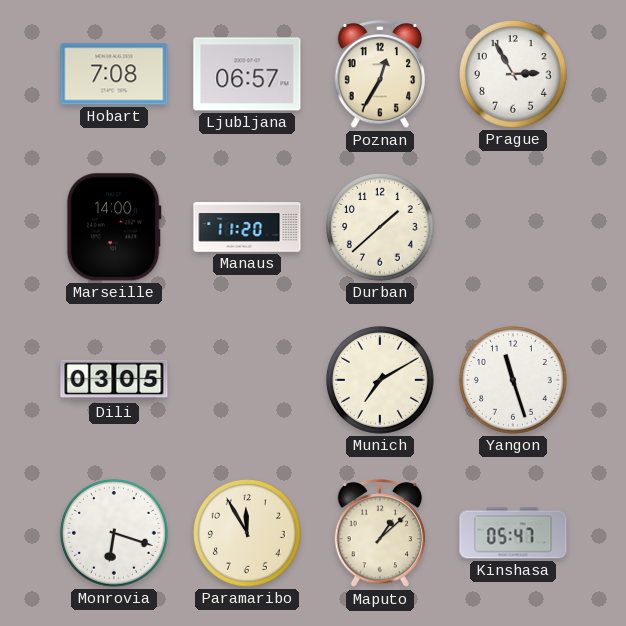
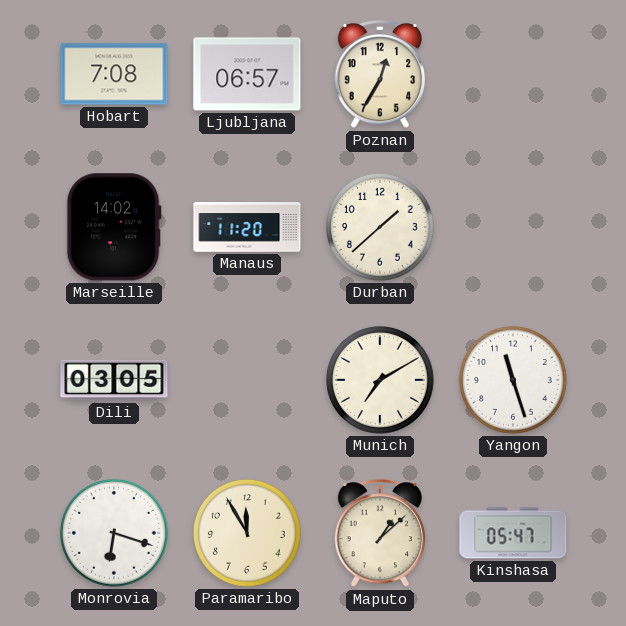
Prague: 2:55 -> none (513, 74)
Marseille: 14:00 -> 14:02 (114, 227)
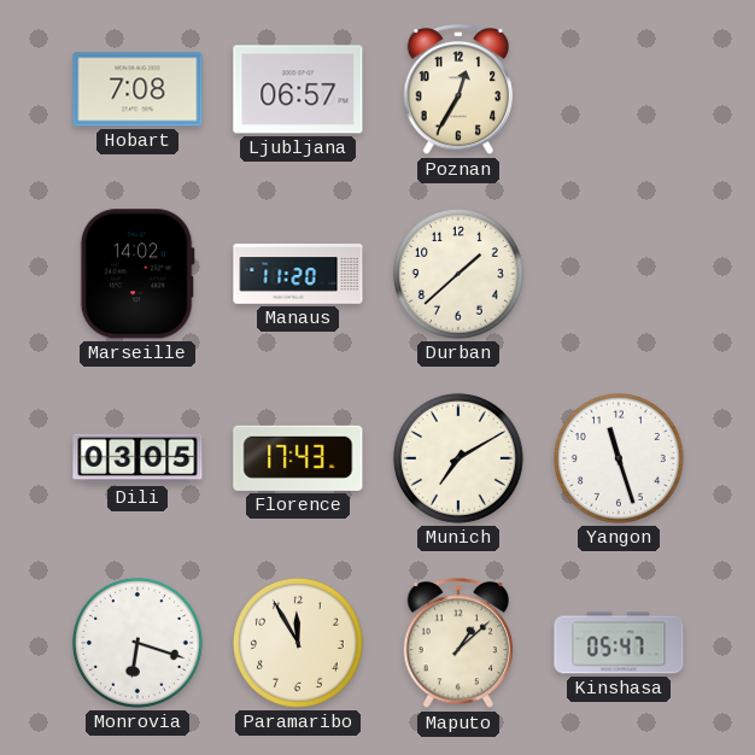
Florence: none -> 17:43 (298, 458)
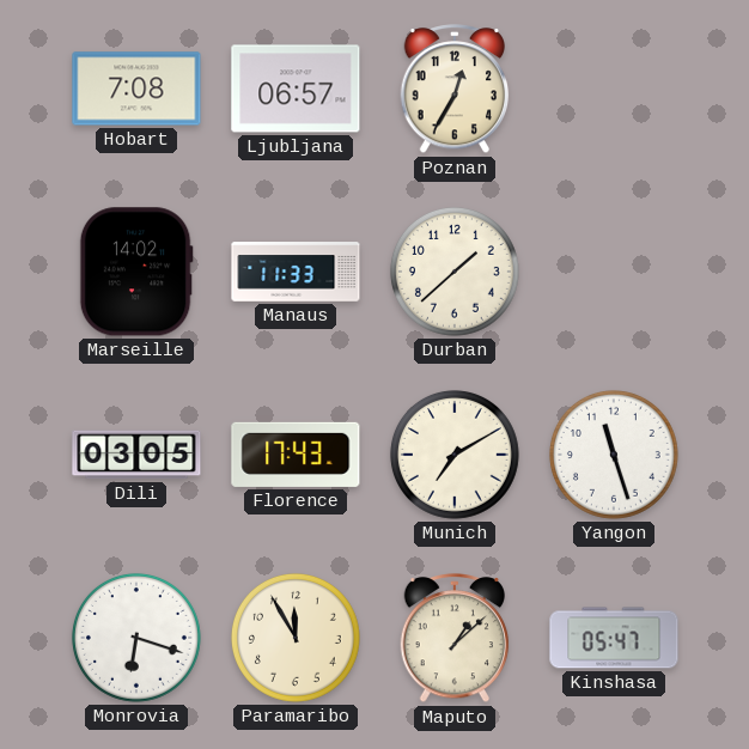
Manaus: 11:20 -> 11:33 (296, 272)
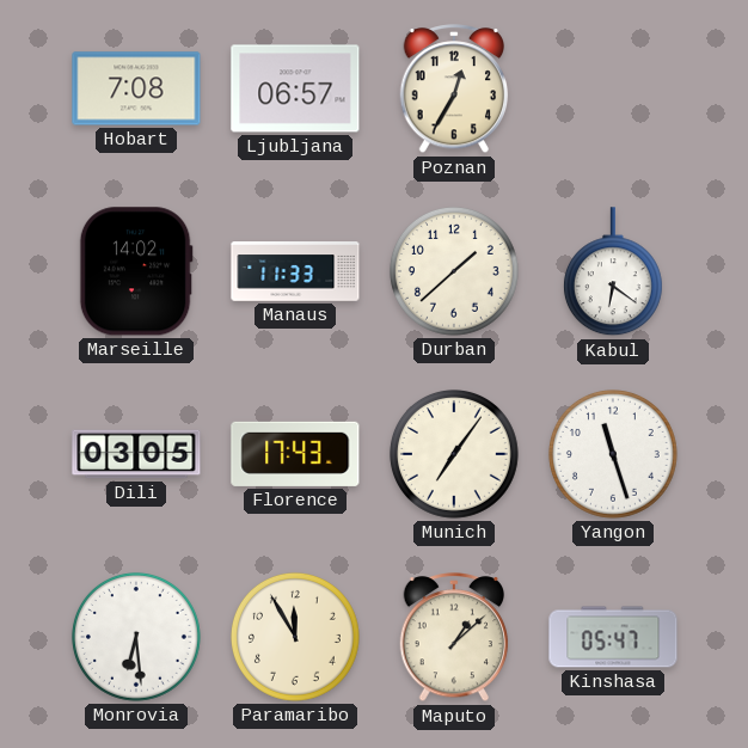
Kabul: none -> 6:21 (613, 272)
Munich: 7:10 -> 7:06 (454, 454)
Monrovia: 6:18 -> 6:29 (136, 637)
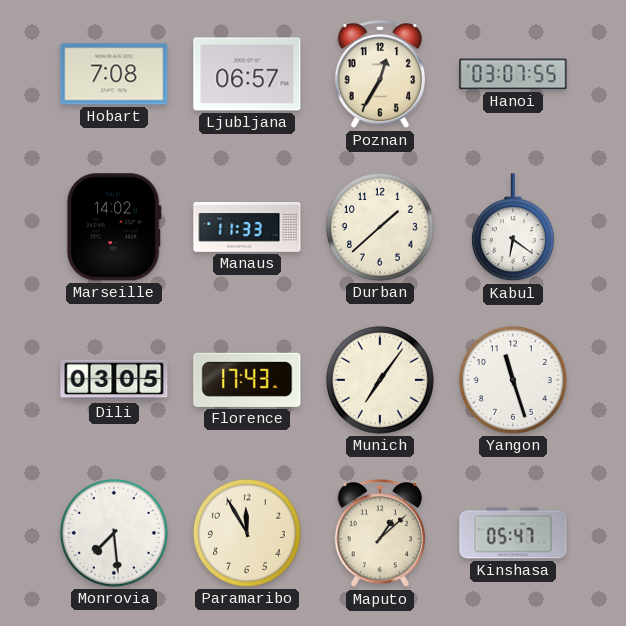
Hanoi: none -> 03:07 (513, 74)
Monrovia: 6:29 -> 7:29 (114, 533)
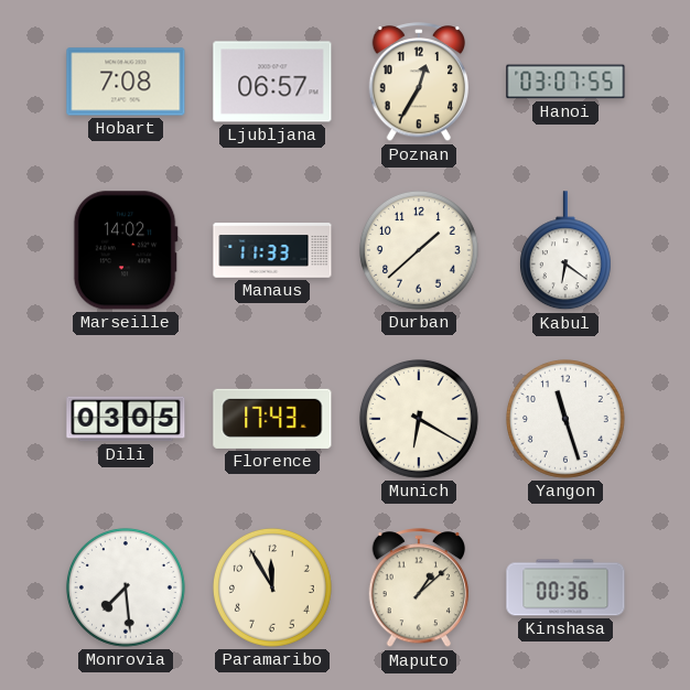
Munich: 7:06 -> 6:20 (419, 419)
Kinshasa: 05:47 -> 00:36 (565, 587)
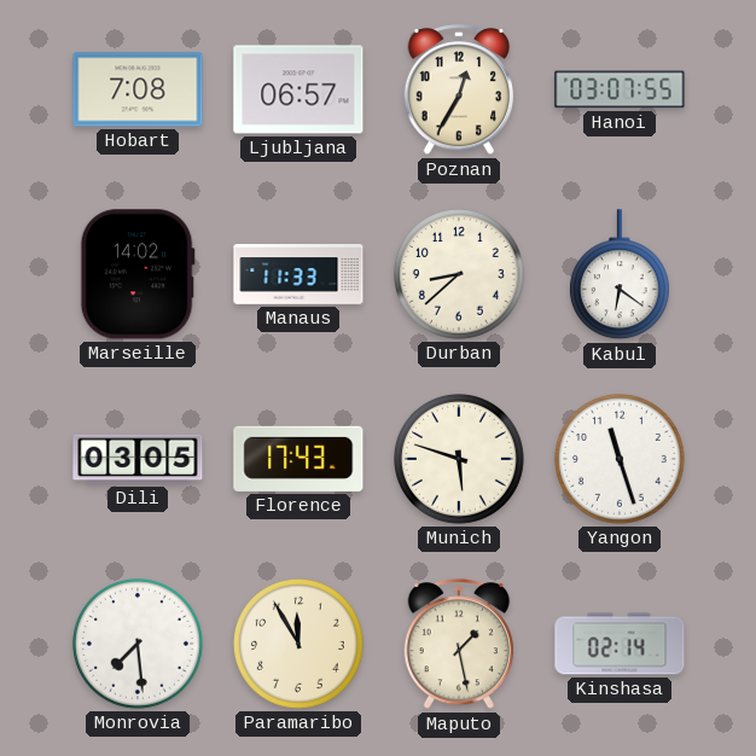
Durban: 1:38 -> 8:38 (459, 274)
Munich: 6:20 -> 5:48 (459, 459)
Maputo: 1:08 -> 1:28 (459, 645)
Kinshasa: 00:36 -> 02:14 (620, 644)
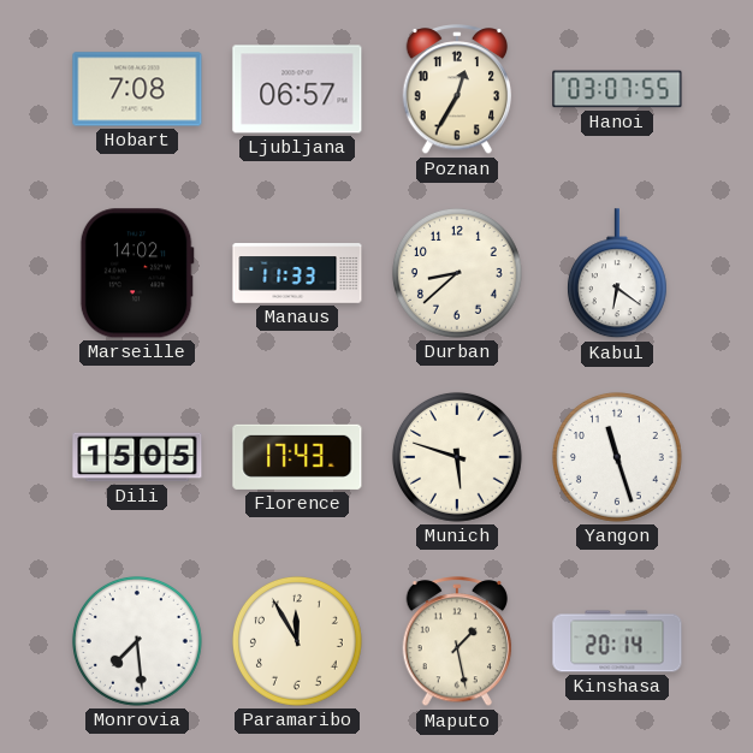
Dili: 03:05 -> 15:05 (137, 457)
Kinshasa: 02:14 -> 20:14 (617, 641)
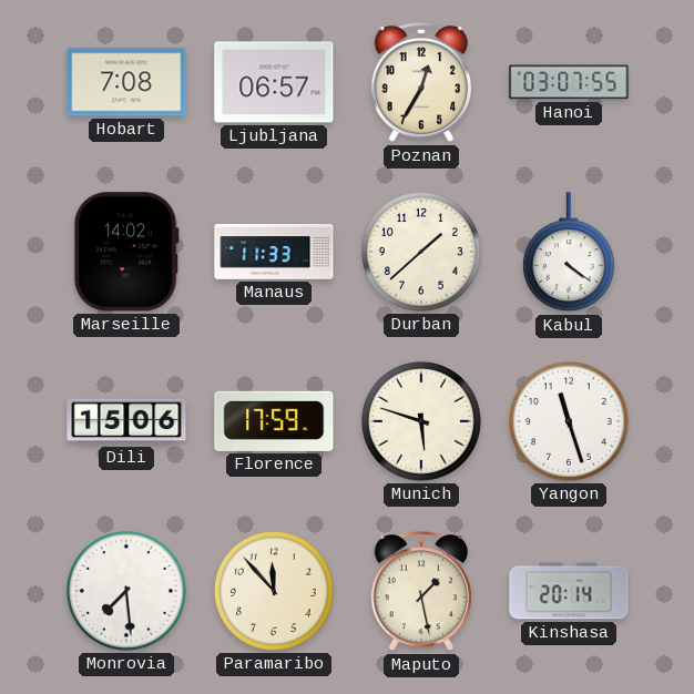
Durban: 8:38 -> 1:38 (421, 252)
Kabul: 6:21 -> 4:21 (569, 253)
Dili: 15:05 -> 15:06 (126, 421)
Florence: 17:43 -> 17:59 (274, 421)
Paramaribo: 11:55 -> 11:53 (274, 591)
